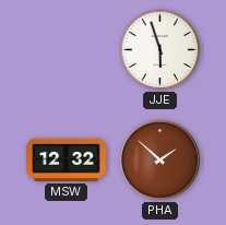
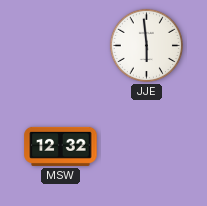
JJE: 5:57 -> 5:59 (146, 45)
PHA: 1:52 -> none (160, 161)
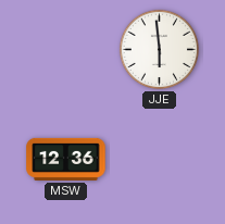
MSW: 12:32 -> 12:36 (66, 159)
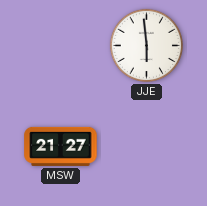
MSW: 12:36 -> 21:27 (61, 146)
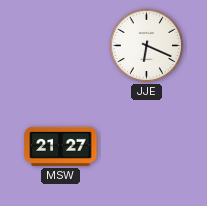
JJE: 5:59 -> 6:19 (146, 45)
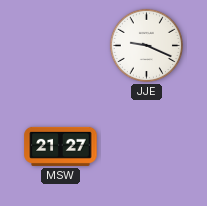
JJE: 6:19 -> 9:19 (146, 45)
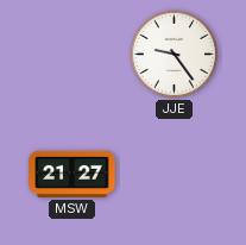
JJE: 9:19 -> 9:24 (174, 54)
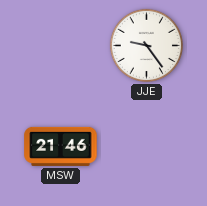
MSW: 21:27 -> 21:46 (61, 146)
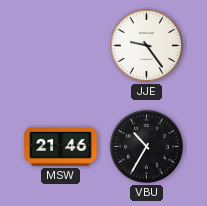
VBU: none -> 10:35 (146, 146)
